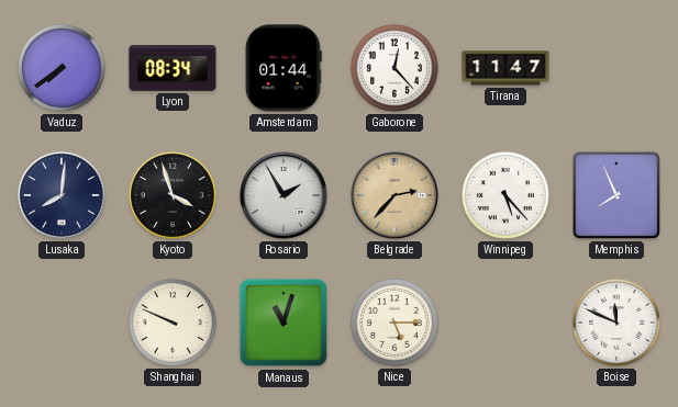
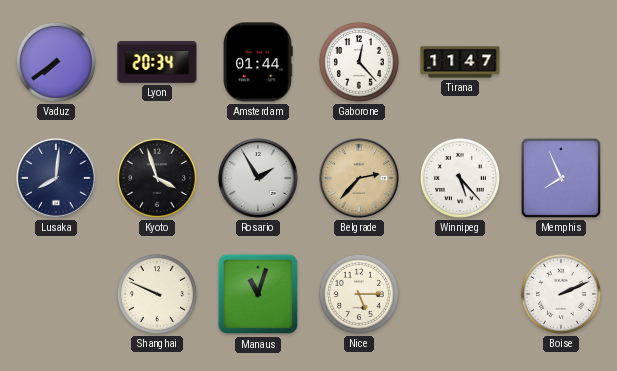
Lyon: 08:34 -> 20:34 (157, 63)
Boise: 11:49 -> 2:11 (561, 294)
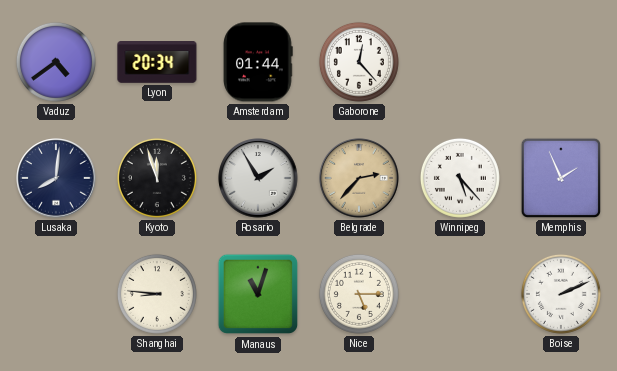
Vaduz: 7:39 -> 4:39 (56, 62)
Tirana: 11:47 -> none (460, 62)
Kyoto: 3:57 -> 11:57 (157, 178)
Memphis: 7:56 -> 1:56 (561, 178)
Shanghai: 9:49 -> 8:46 (157, 294)
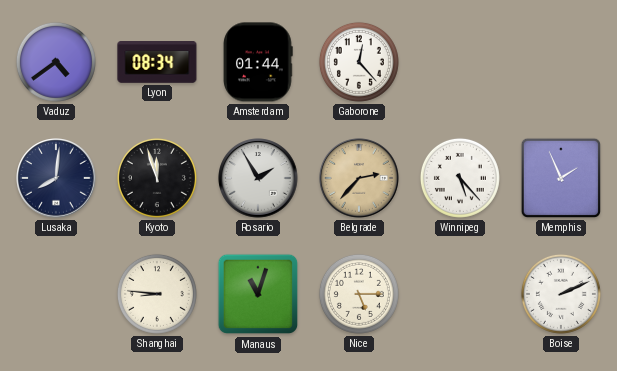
Lyon: 20:34 -> 08:34 (157, 63)
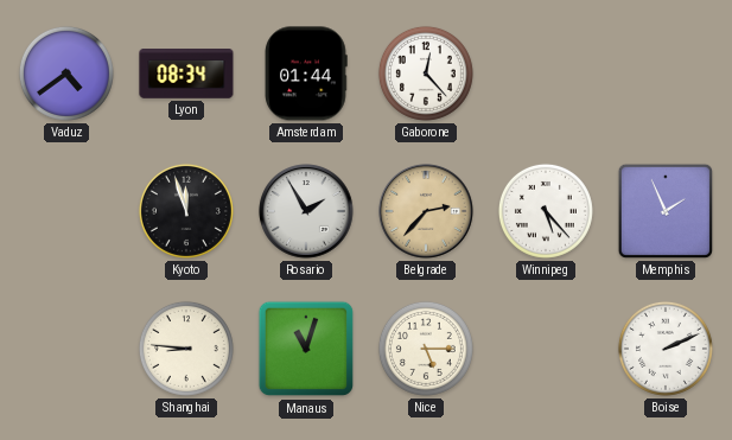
Lusaka: 8:01 -> none (56, 178)
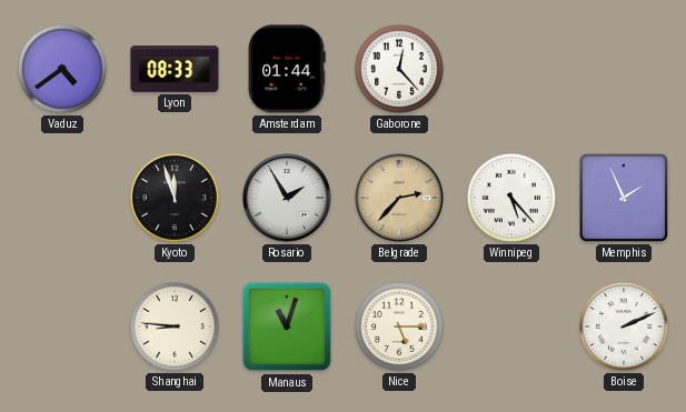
Lyon: 08:34 -> 08:33 (175, 70)
